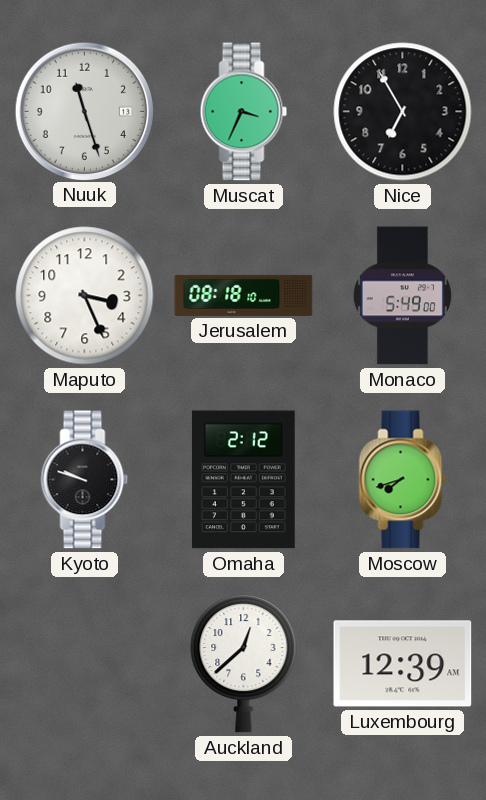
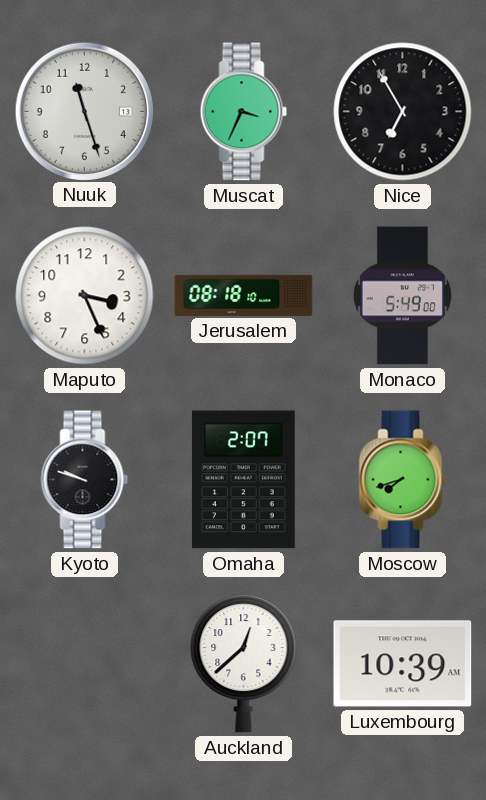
Omaha: 2:12 -> 2:07 (243, 480)
Luxembourg: 12:39 -> 10:39 (403, 664)
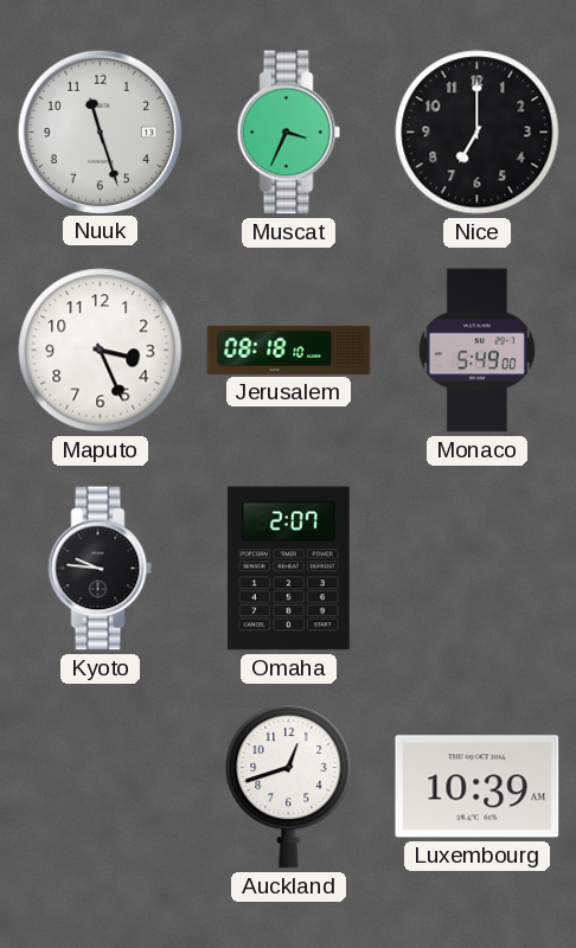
Nice: 6:55 -> 7:00 (478, 133)
Kyoto: 9:48 -> 9:46 (101, 569)
Moscow: 7:42 -> none (403, 480)
Auckland: 12:38 -> 12:42 (289, 786)
